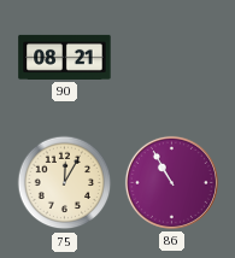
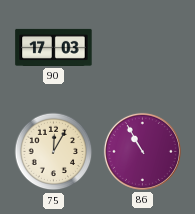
90: 08:21 -> 17:03 (54, 47)
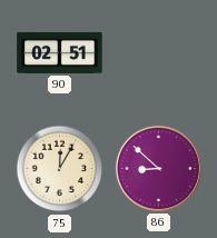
90: 17:03 -> 02:51 (60, 52)
86: 10:55 -> 8:52 (158, 168)
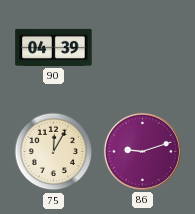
90: 02:51 -> 04:39 (54, 47)
86: 8:52 -> 9:12 (142, 151)
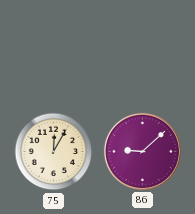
90: 04:39 -> none (54, 47)
86: 9:12 -> 9:08 (142, 151)
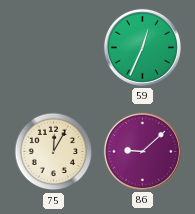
59: none -> 12:34 (142, 47)
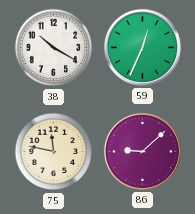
38: none -> 10:20 (54, 48)
75: 12:05 -> 11:47 (54, 152)
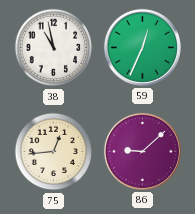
38: 10:20 -> 10:58 (54, 48)
75: 11:47 -> 12:44 (54, 152)
